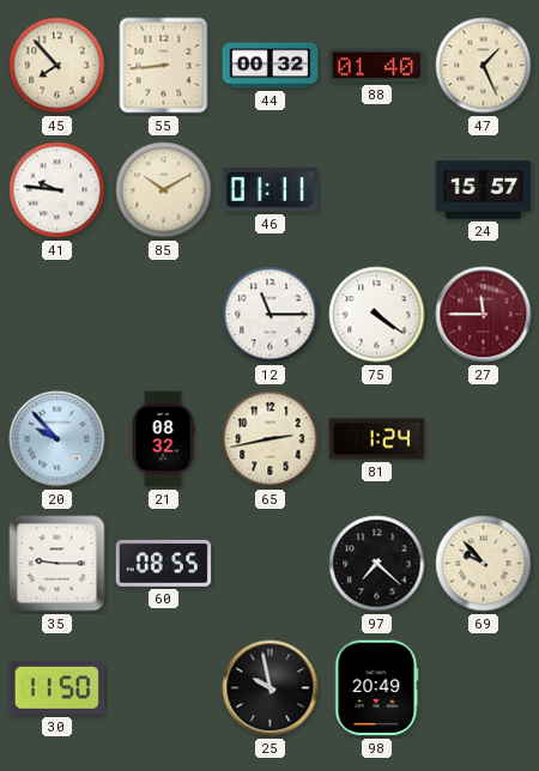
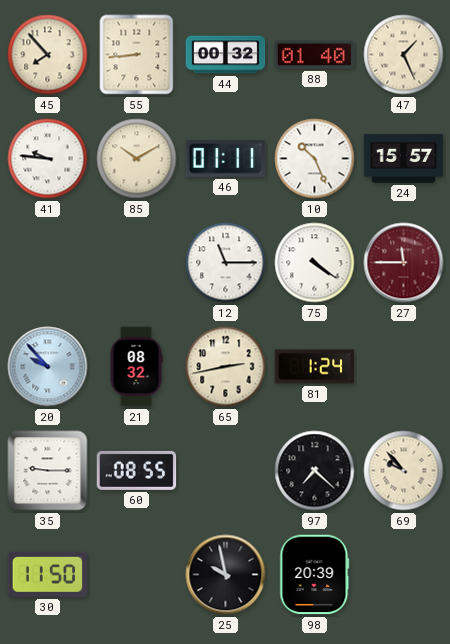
10: none -> 10:26 (315, 159)
98: 20:49 -> 20:39 (315, 575)
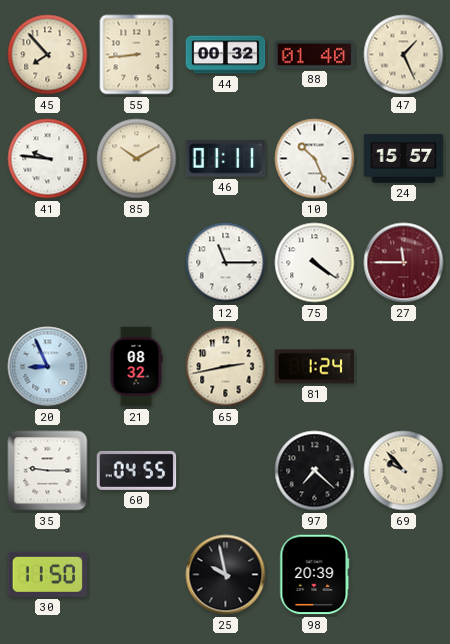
20: 9:53 -> 8:56 (48, 367)
60: 08:55 -> 04:55 (137, 470)
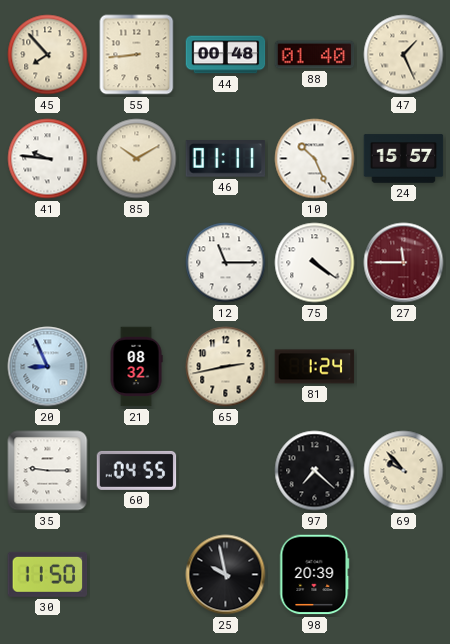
44: 00:32 -> 00:48 (226, 55)
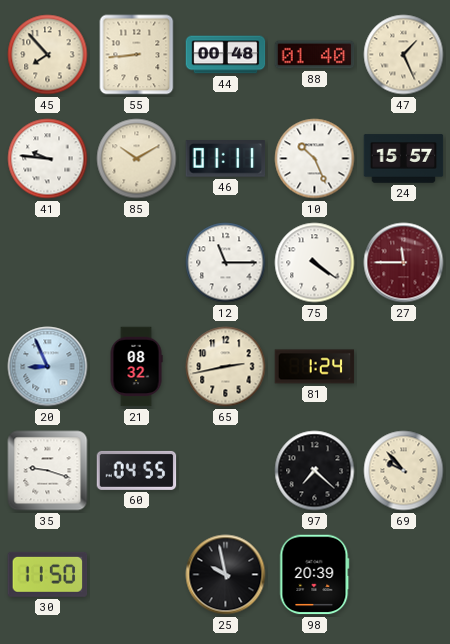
35: 9:15 -> 9:18 (48, 471)
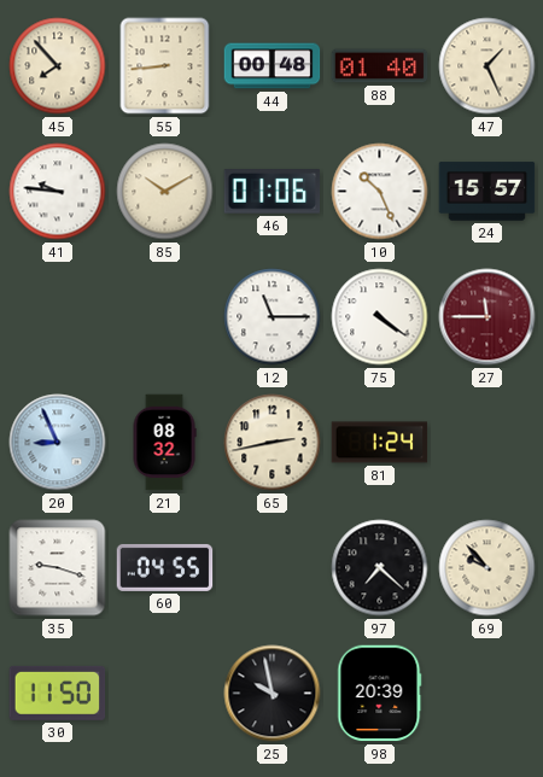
46: 01:11 -> 01:06 (273, 192)
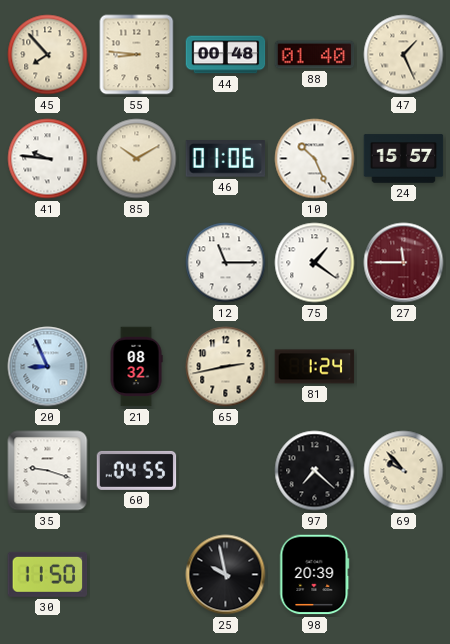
55: 8:44 -> 8:46 (137, 55)
75: 4:21 -> 1:21 (315, 263)
